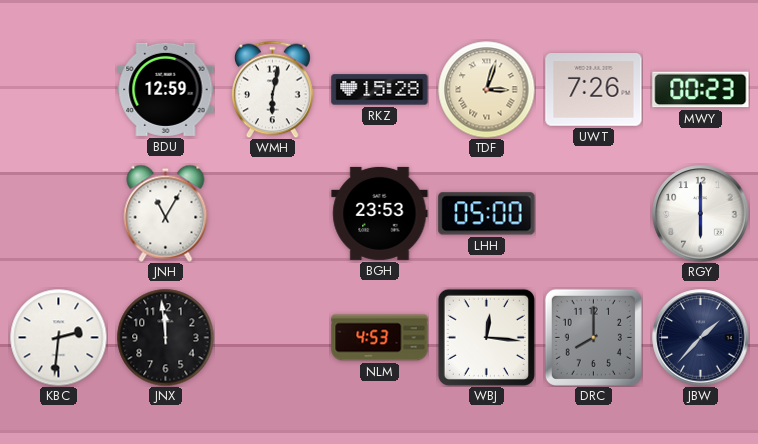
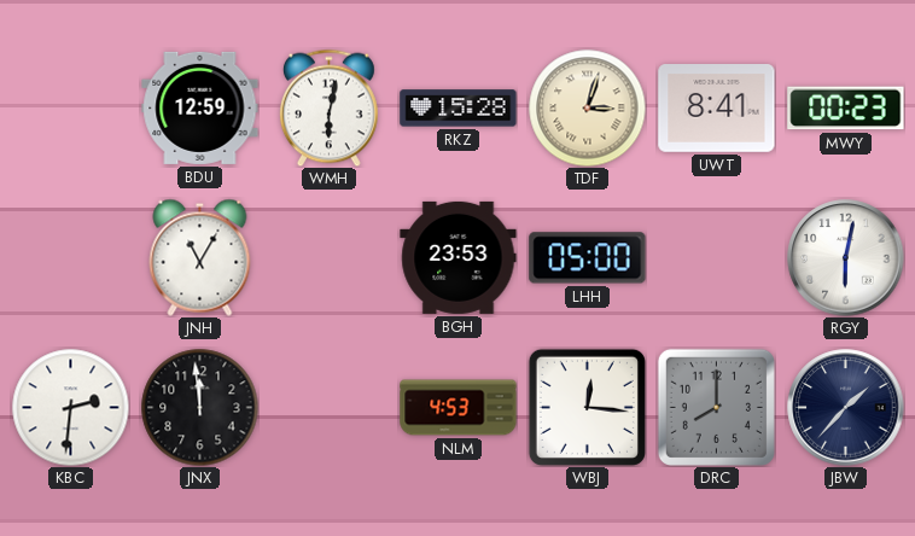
UWT: 7:26 -> 8:41 (717, 109)
RGY: 6:00 -> 6:02 (846, 258)
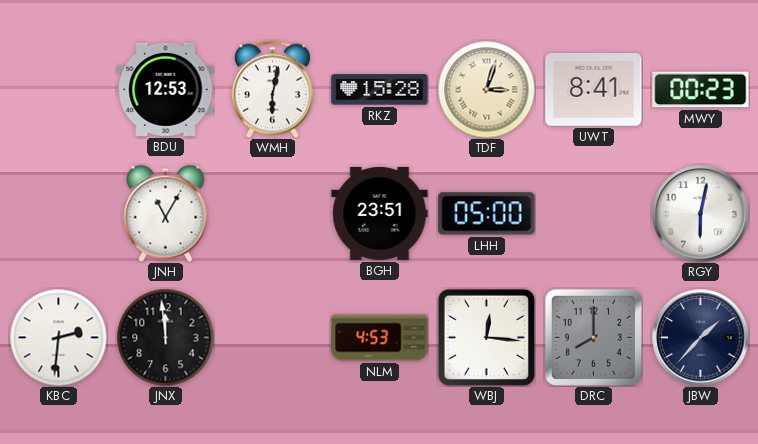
BDU: 12:59 -> 12:53 (166, 89)
BGH: 23:53 -> 23:51 (380, 213)
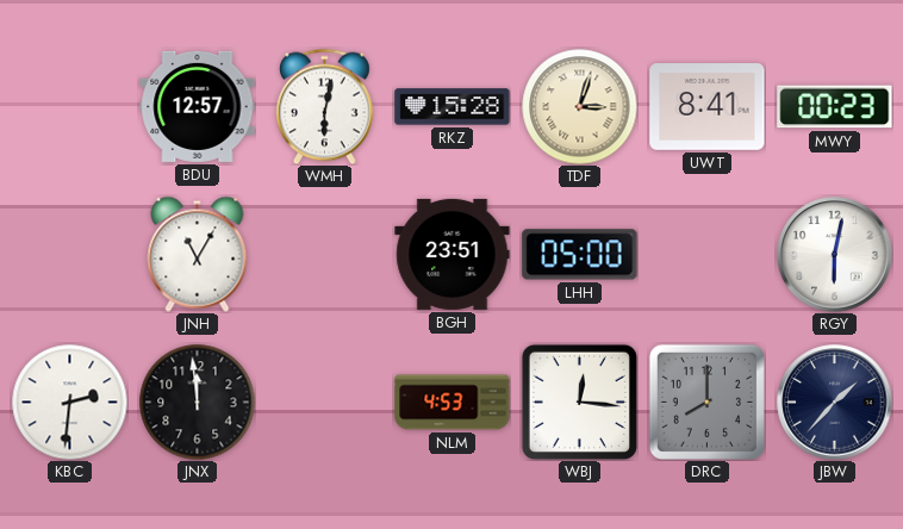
BDU: 12:53 -> 12:57 (198, 106)
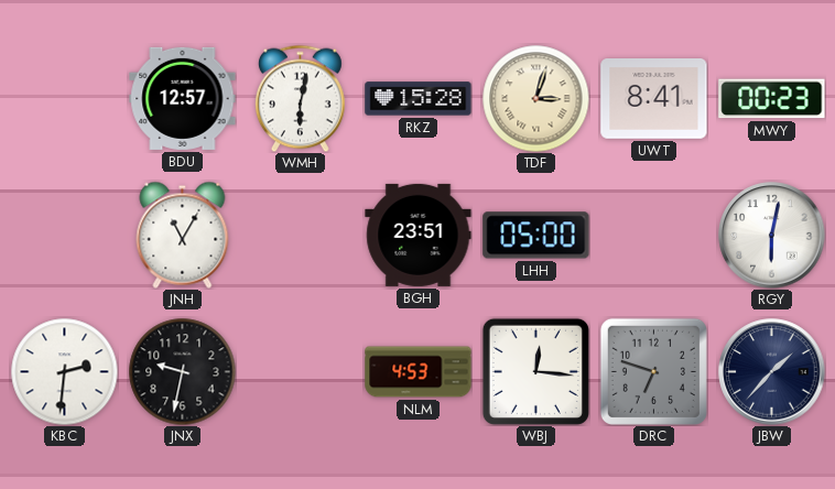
JNX: 11:59 -> 9:32 (182, 371)
DRC: 8:00 -> 6:48 (653, 371)
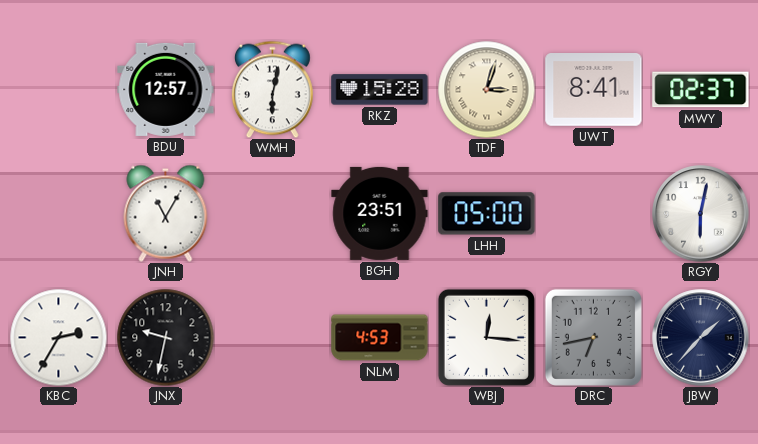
MWY: 00:23 -> 02:37 (701, 90)
KBC: 2:31 -> 2:35 (58, 337)
DRC: 6:48 -> 6:43 (593, 337)
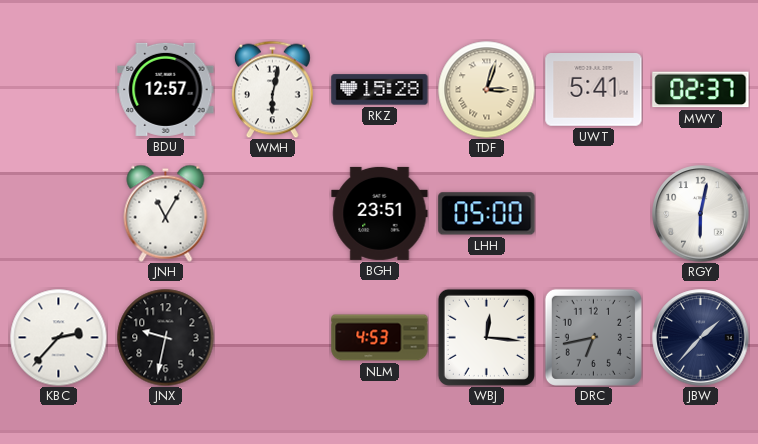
UWT: 8:41 -> 5:41 (594, 90)
KBC: 2:35 -> 2:37 (58, 337)
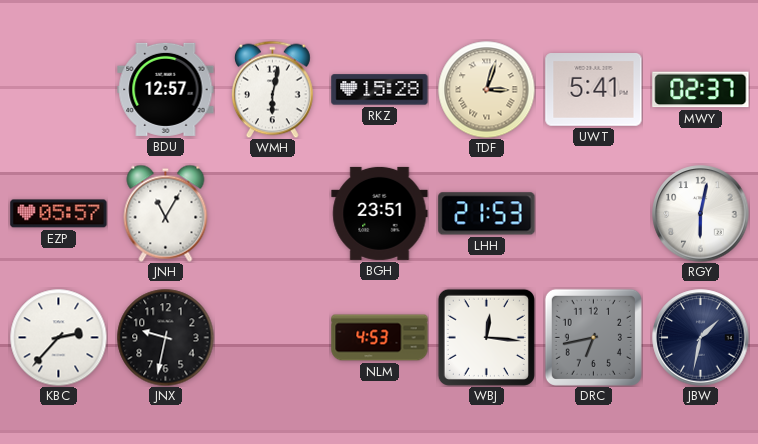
EZP: none -> 05:57 (59, 214)
LHH: 05:00 -> 21:53 (487, 214)
JBW: 1:37 -> 1:32 (701, 338)
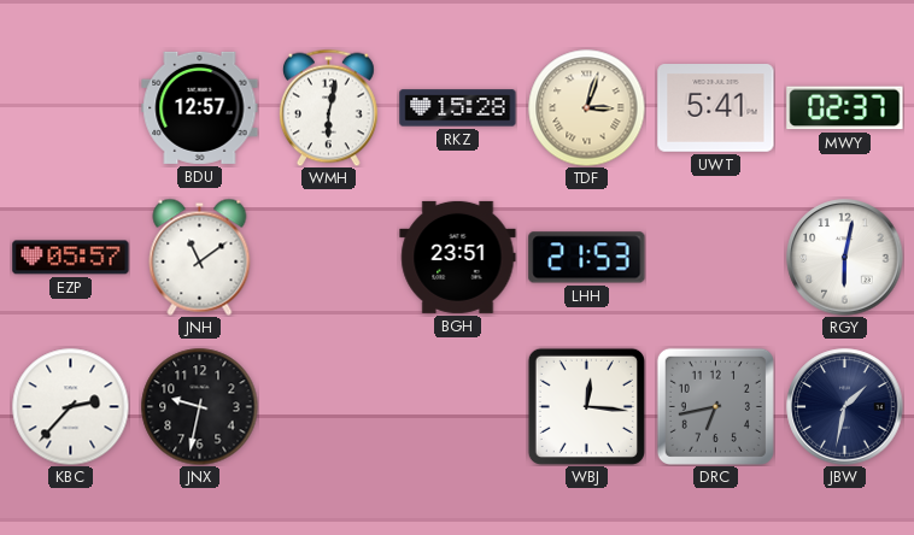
JNH: 11:05 -> 11:09 (200, 257)
NLM: 4:53 -> none (380, 338)
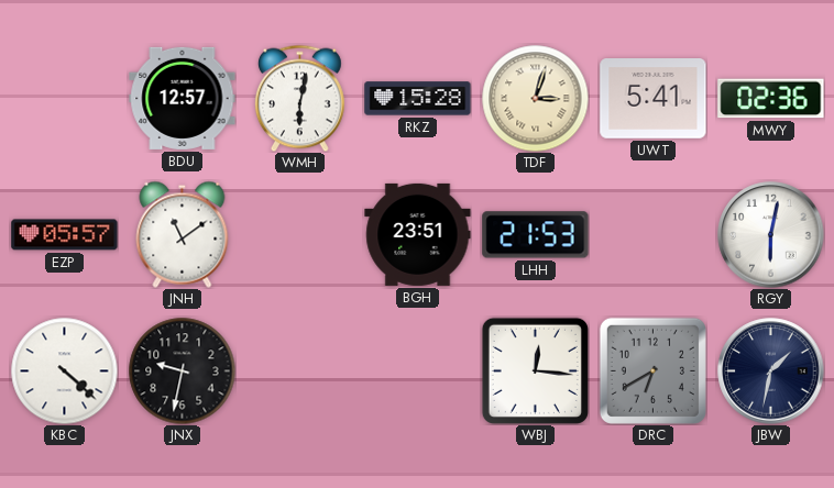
MWY: 02:37 -> 02:36 (771, 99)
KBC: 2:37 -> 4:22 (64, 370)
DRC: 6:43 -> 6:40 (652, 370)
